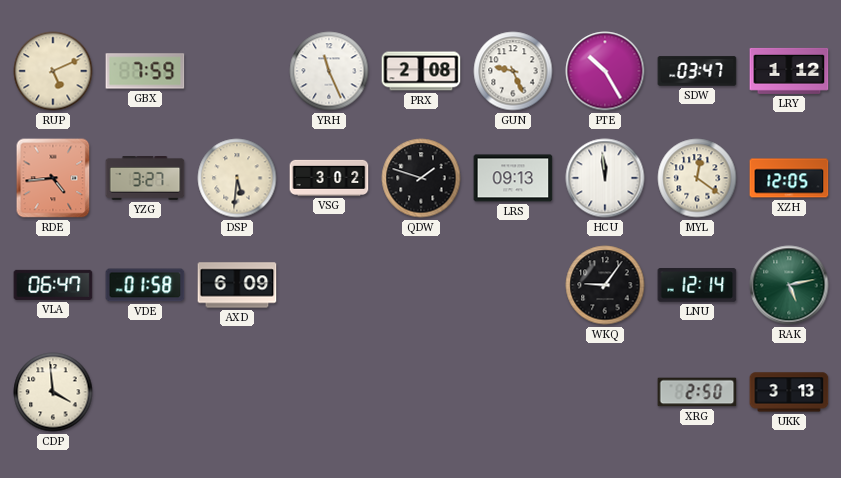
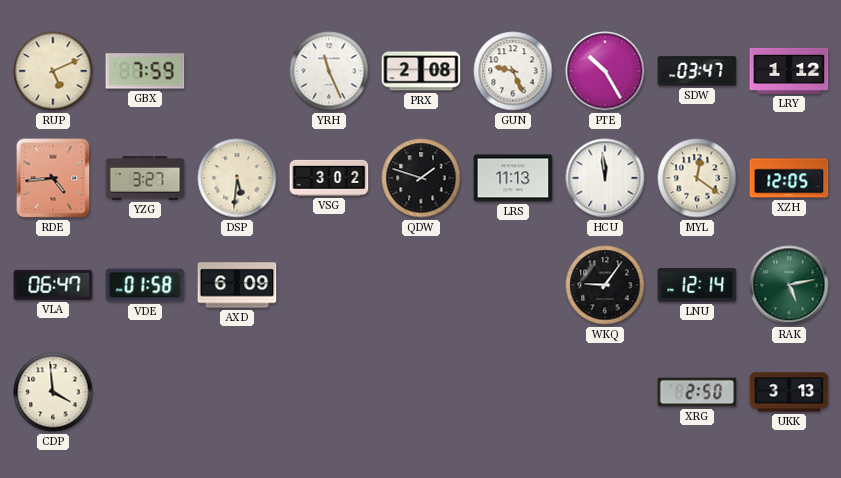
LRS: 09:13 -> 11:13 (513, 178)
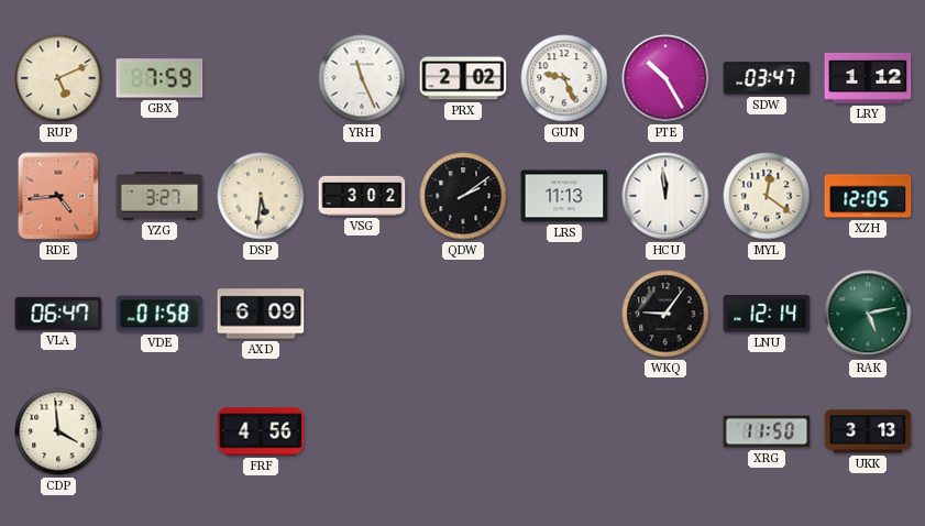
PRX: 2:08 -> 2:02 (463, 78)
QDW: 1:48 -> 2:09 (463, 196)
FRF: none -> 4:56 (261, 431)
XRG: 2:50 -> 11:50 (767, 431)
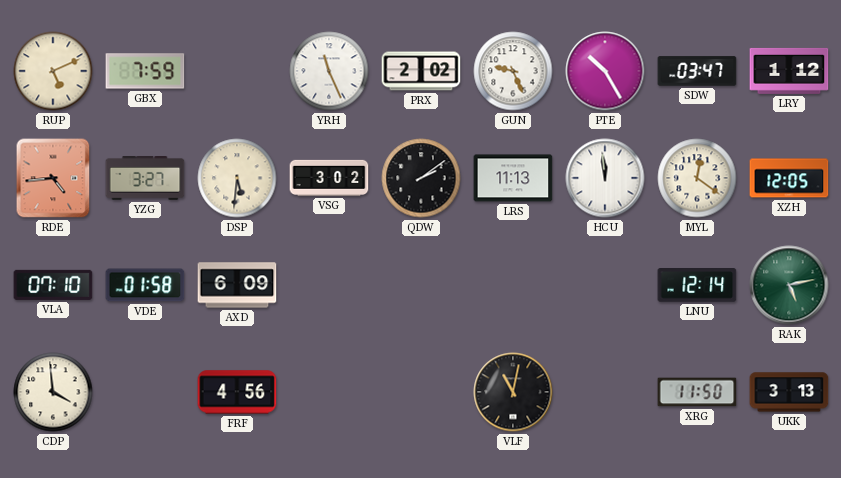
VLA: 06:47 -> 07:10 (53, 285)
WKQ: 9:06 -> none (665, 314)
VLF: none -> 11:02 (513, 392)
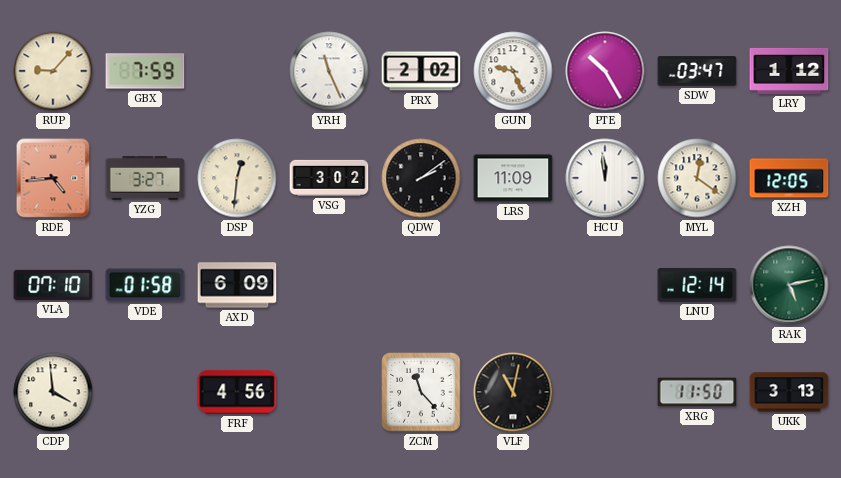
RUP: 5:11 -> 9:07 (53, 71)
DSP: 5:31 -> 12:31 (237, 178)
LRS: 11:13 -> 11:09 (513, 178)
ZCM: none -> 11:23 (421, 392)
